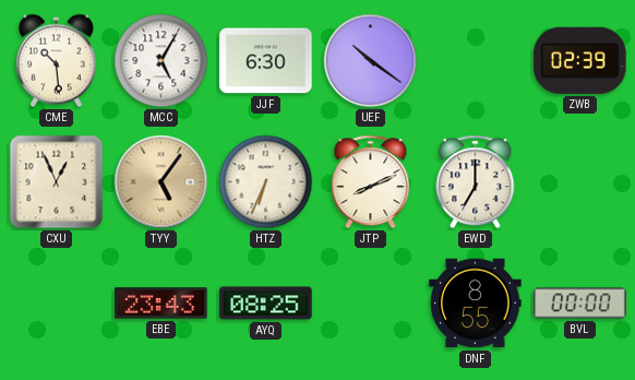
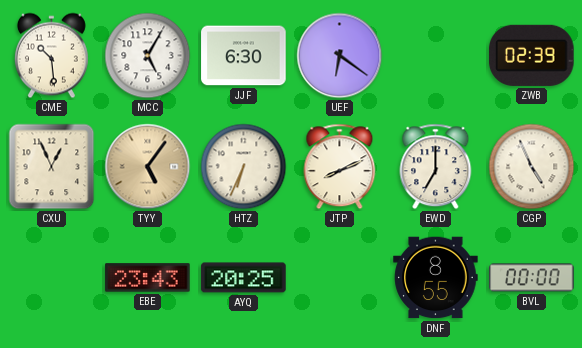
UEF: 10:21 -> 6:21 (340, 56)
CGP: none -> 4:56 (532, 167)
AYQ: 08:25 -> 20:25 (244, 278)
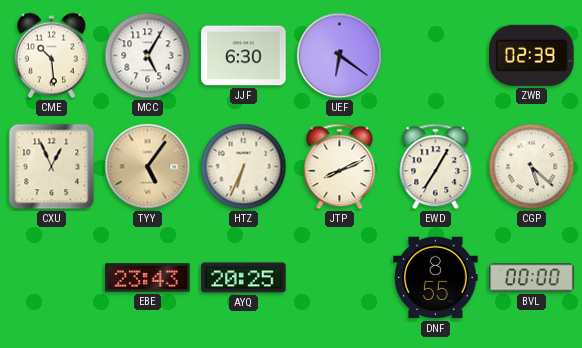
EWD: 7:00 -> 7:05 (436, 167)
CGP: 4:56 -> 5:22 (532, 167)
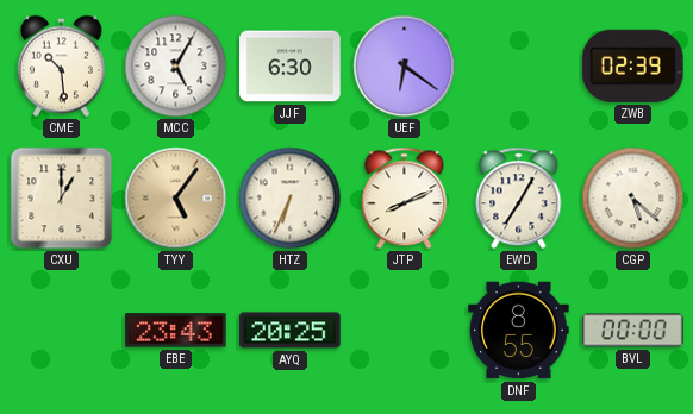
CXU: 12:56 -> 1:00 (62, 199)
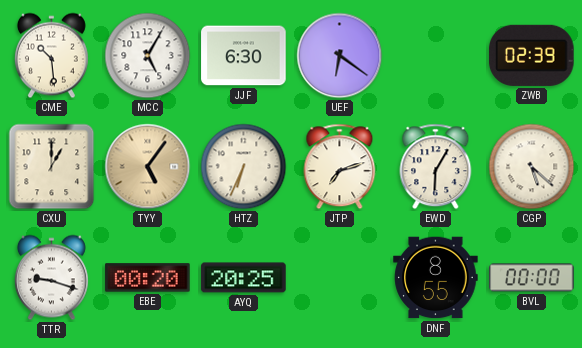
JTP: 8:11 -> 7:12 (340, 167)
EWD: 7:05 -> 6:05 (436, 167)
TTR: none -> 9:18 (51, 278)
EBE: 23:43 -> 00:20 (148, 278)
